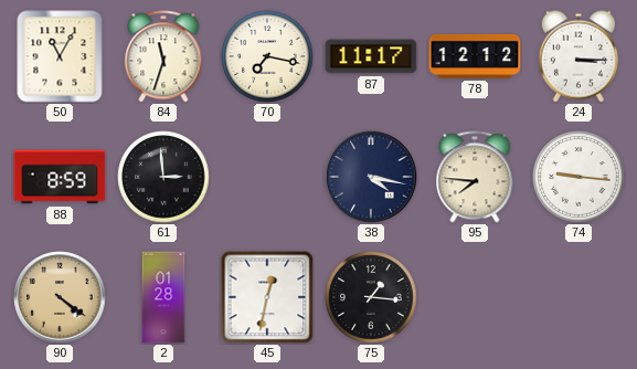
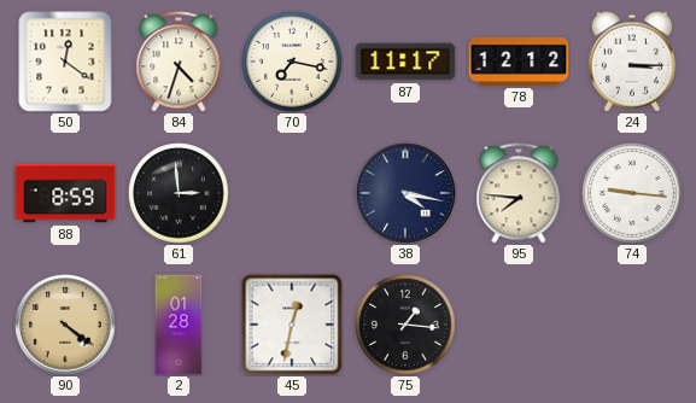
50: 11:05 -> 12:21 (65, 62)
84: 11:33 -> 4:33 (179, 62)
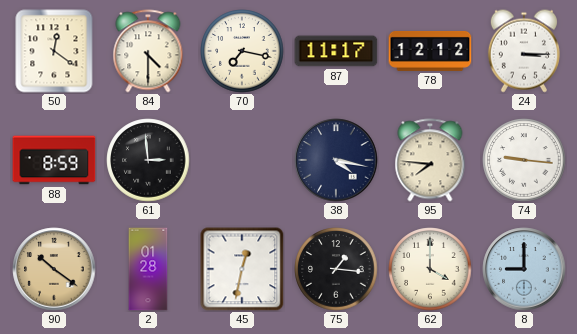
84: 4:33 -> 4:30 (148, 51)
90: 4:21 -> 10:21 (54, 269)
62: none -> 4:00 (430, 269)
8: none -> 9:00 (524, 269)
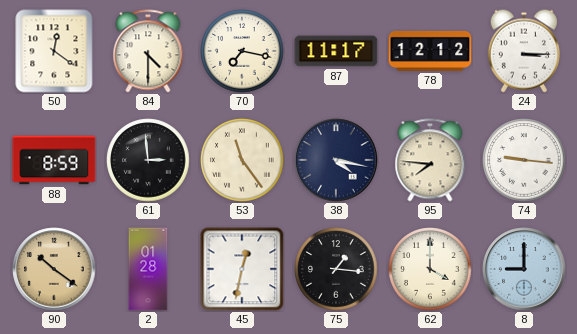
53: none -> 11:24 (242, 160)
